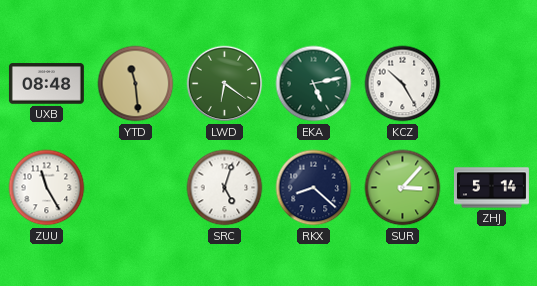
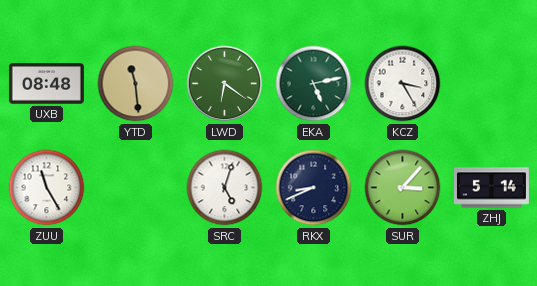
KCZ: 10:25 -> 3:25 (403, 84)
RKX: 8:22 -> 8:41 (314, 188)
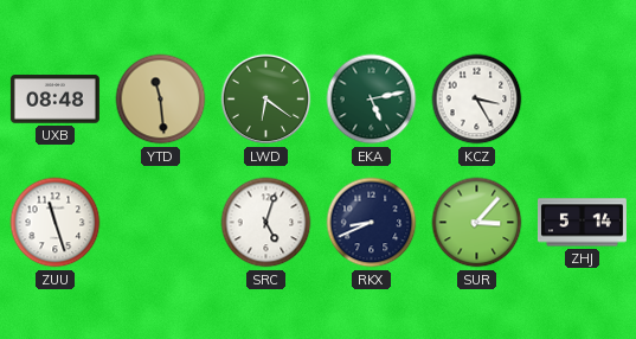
ZUU: 11:25 -> 11:27 (56, 223)
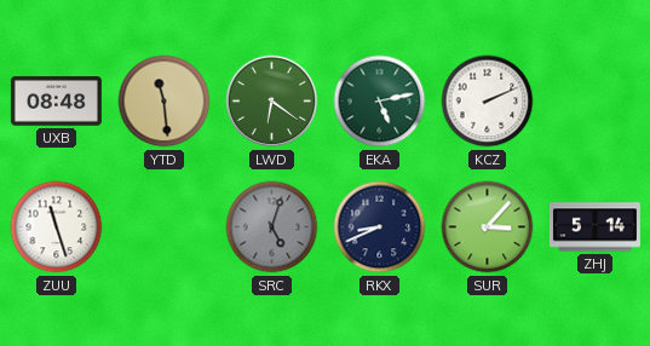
KCZ: 3:25 -> 2:11 (488, 102)
SRC dial: white -> grey (272, 227)
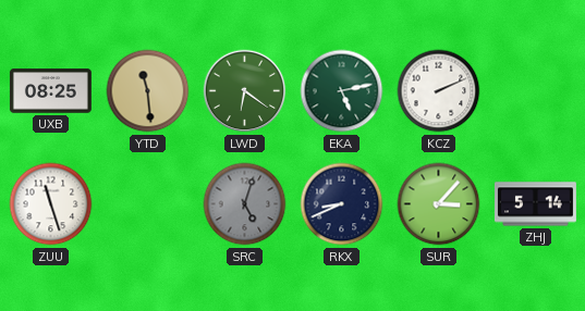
UXB: 08:48 -> 08:25 (50, 91)
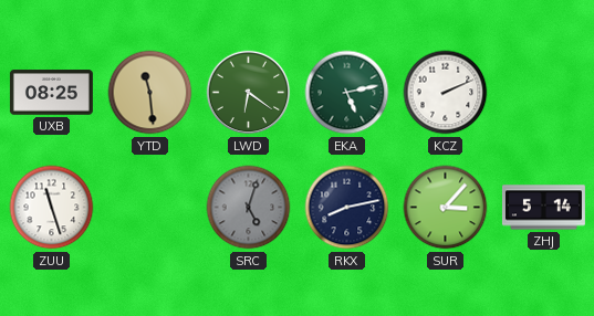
RKX: 8:41 -> 8:13 (347, 208)
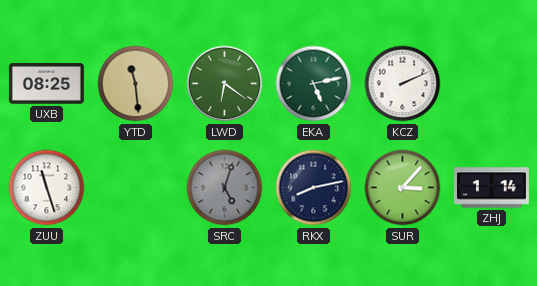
ZHJ: 5:14 -> 1:14 (491, 188)
